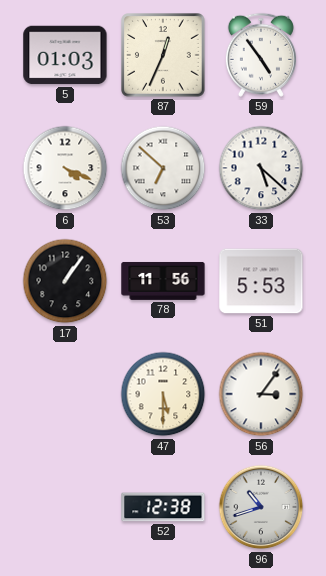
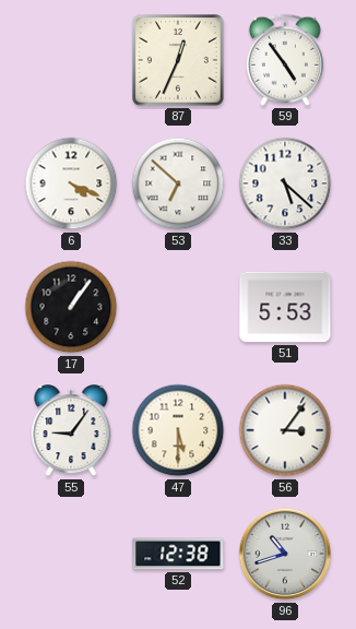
5: 01:03 -> none (65, 55)
78: 11:56 -> none (163, 281)
55: none -> 9:06 (71, 431)
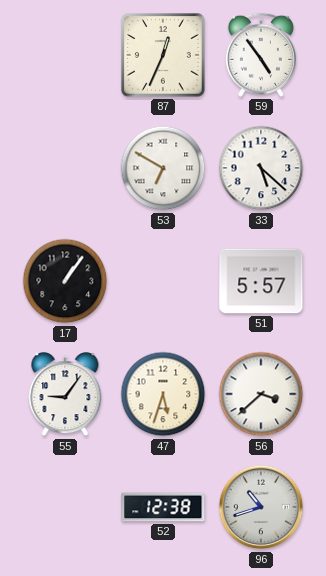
6: 4:19 -> none (71, 183)
53: 6:52 -> 6:50 (163, 168)
51: 5:53 -> 5:57 (261, 281)
47: 5:30 -> 5:33 (163, 394)
56: 3:06 -> 3:38 (261, 394)
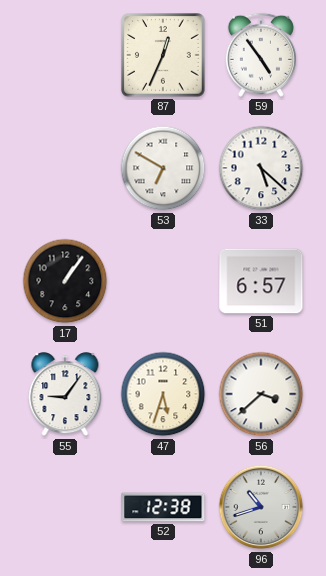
51: 5:57 -> 6:57 (261, 281)
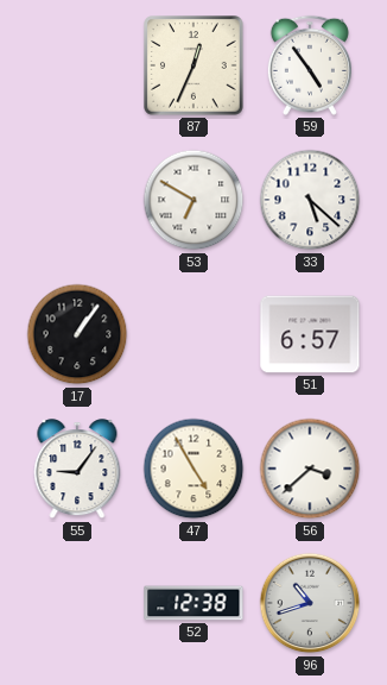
47: 5:33 -> 4:55 (193, 469)
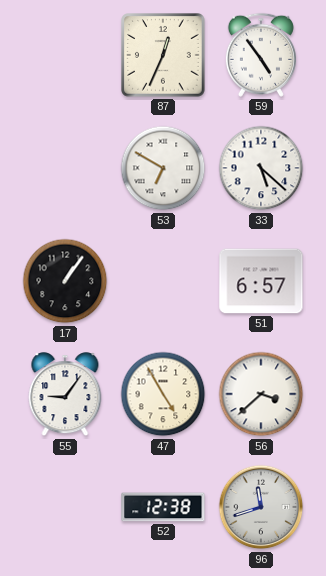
96: 10:42 -> 11:42 (261, 507)
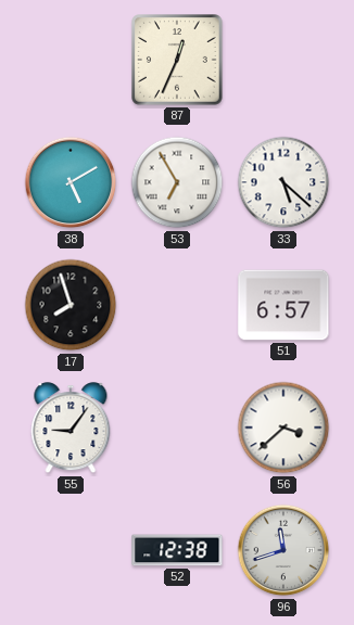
59: 4:54 -> none (261, 55)
38: none -> 5:10 (71, 182)
53: 6:50 -> 6:55 (177, 182)
17: 1:06 -> 7:57 (71, 305)
47: 4:55 -> none (163, 394)
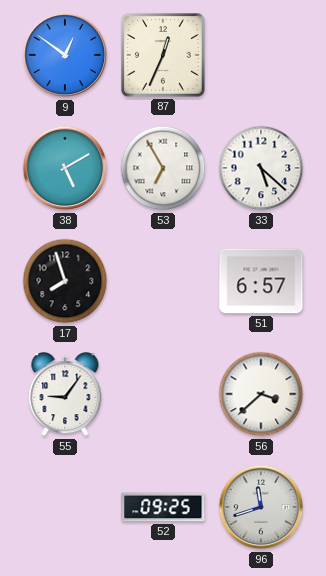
9: none -> 12:51 (65, 55)
52: 12:38 -> 09:25 (163, 507)
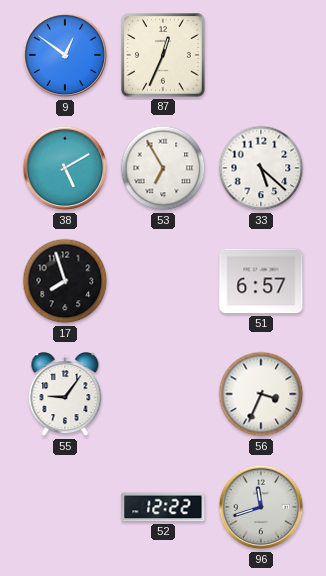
56: 3:38 -> 3:34 (261, 394)
52: 09:25 -> 12:22 (163, 507)
